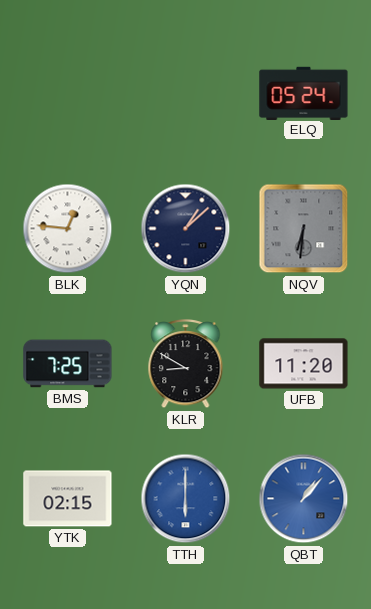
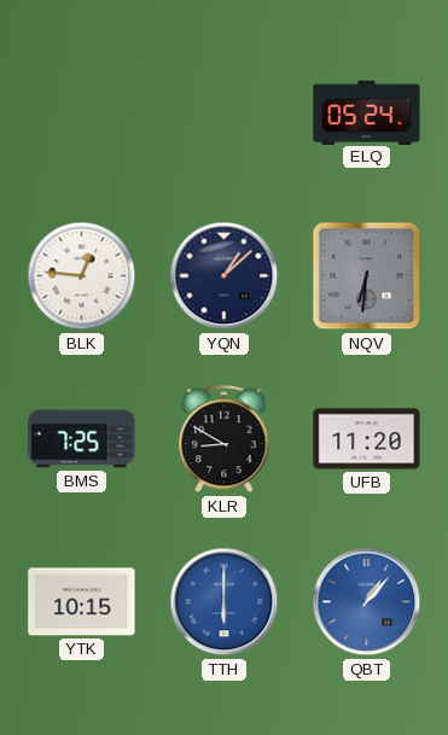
YTK: 02:15 -> 10:15 (82, 602)
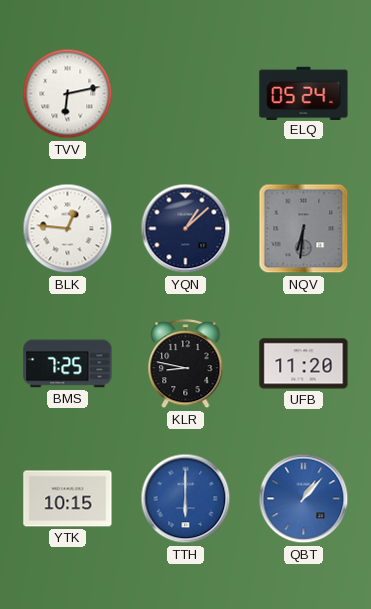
TVV: none -> 6:13 (68, 94)
KLR: 8:50 -> 8:47 (186, 364)
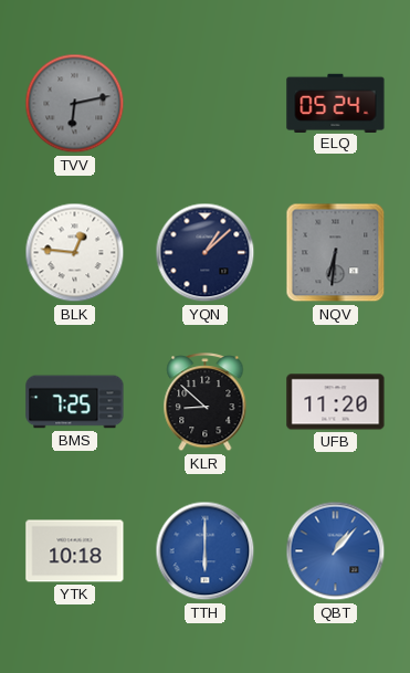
TVV dial: white -> grey (75, 104)
KLR: 8:47 -> 8:52 (206, 402)
YTK: 10:15 -> 10:18 (75, 551)
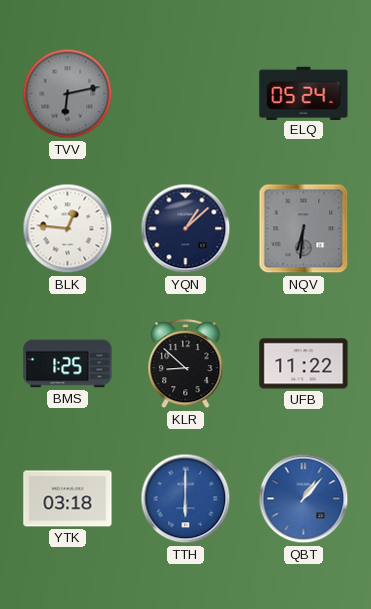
BMS: 7:25 -> 1:25 (68, 364)
UFB: 11:20 -> 11:22 (304, 364)
YTK: 10:18 -> 03:18 (68, 499)
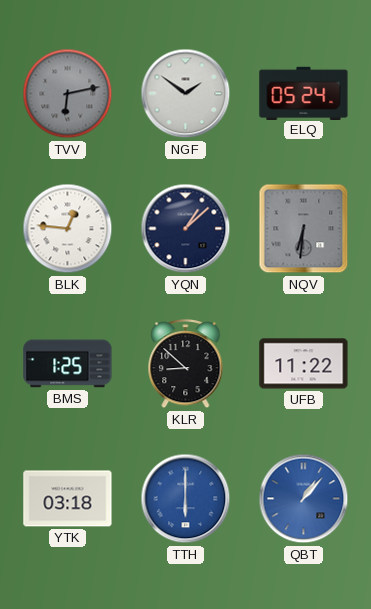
NGF: none -> 1:51 (186, 94)
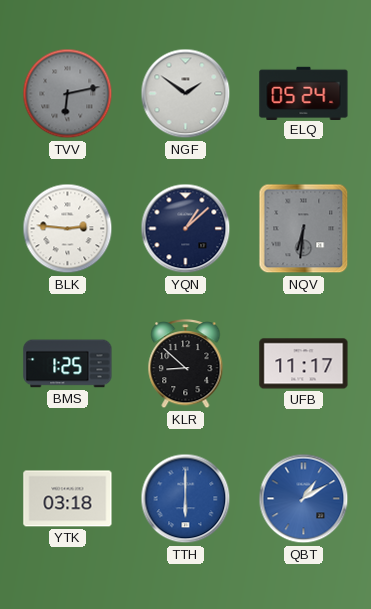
BLK: 12:46 -> 2:46 (68, 229)
UFB: 11:22 -> 11:17 (304, 364)
QBT: 1:07 -> 1:10 (304, 499)
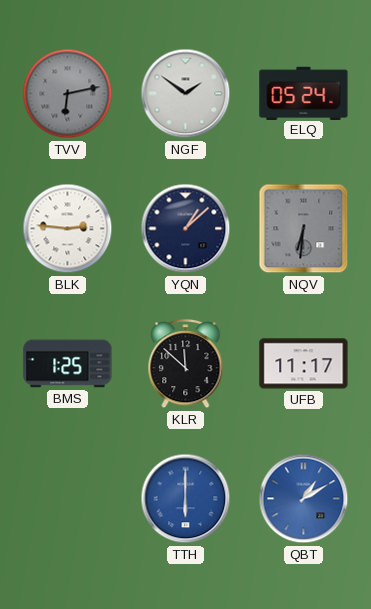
KLR: 8:52 -> 11:52 (186, 364)
YTK: 03:18 -> none (68, 499)
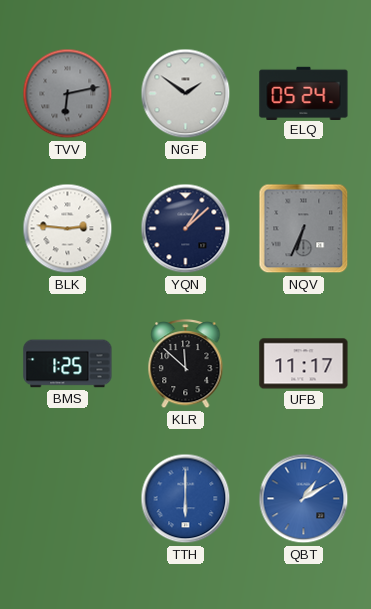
NQV: 6:31 -> 6:34 (304, 229)
